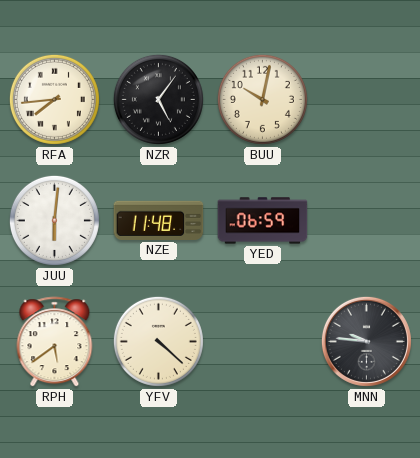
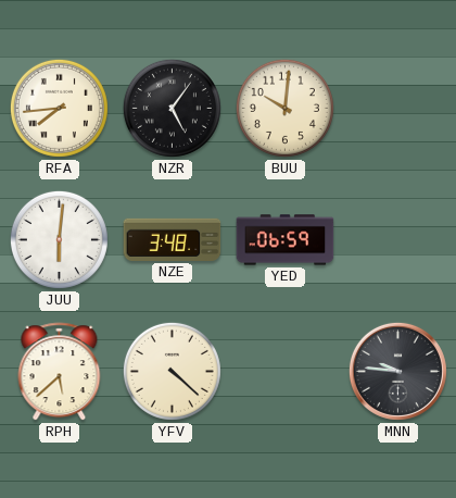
BUU: 10:02 -> 10:01 (284, 108)
NZE: 11:48 -> 3:48 (173, 239)
RPH: 5:39 -> 5:38 (60, 372)
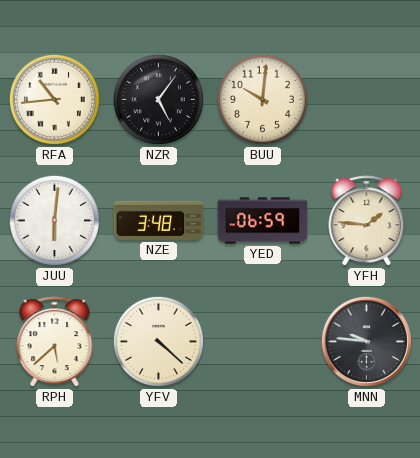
RFA: 7:44 -> 10:44 (54, 99)
YFH: none -> 1:46 (367, 221)
